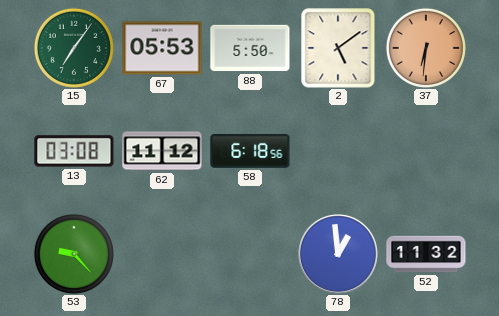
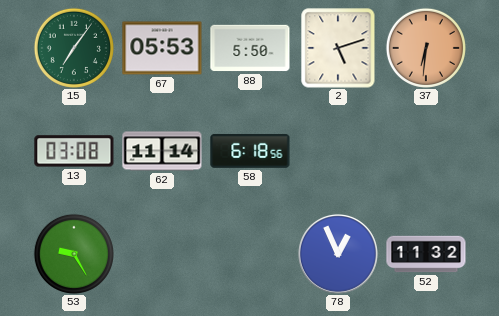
2: 5:09 -> 5:12 (338, 48)
62: 11:12 -> 11:14 (162, 151)
53: 9:23 -> 9:25 (74, 254)
78: 12:59 -> 12:56 (338, 254)
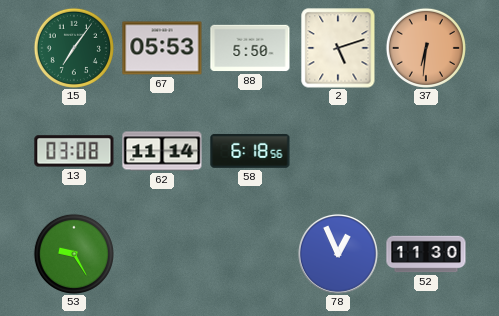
52: 11:32 -> 11:30 (426, 254)
